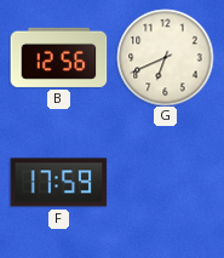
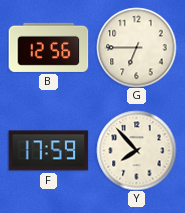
G: 6:41 -> 6:45 (136, 47)
Y: none -> 7:53 (136, 150)
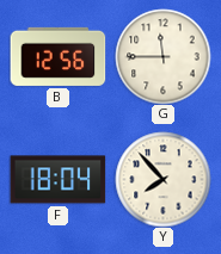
G: 6:45 -> 11:45 (162, 56)
F: 17:59 -> 18:04 (57, 180)
